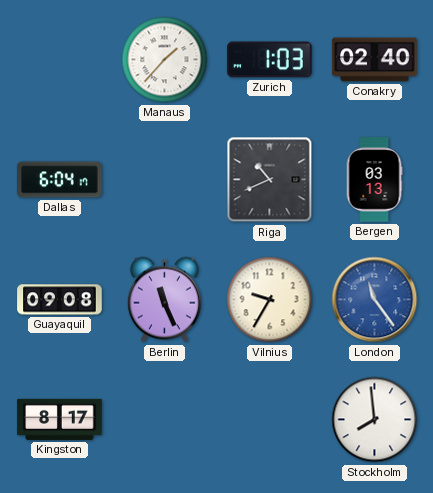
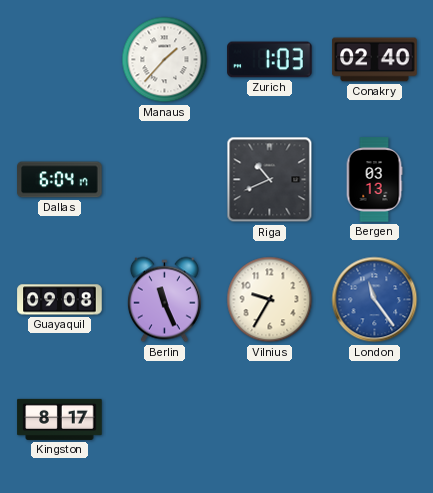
Stockholm: 7:59 -> none (375, 420)
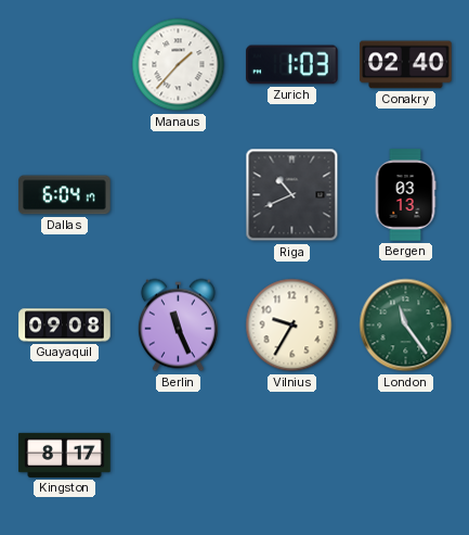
London dial: blue -> green (406, 326)
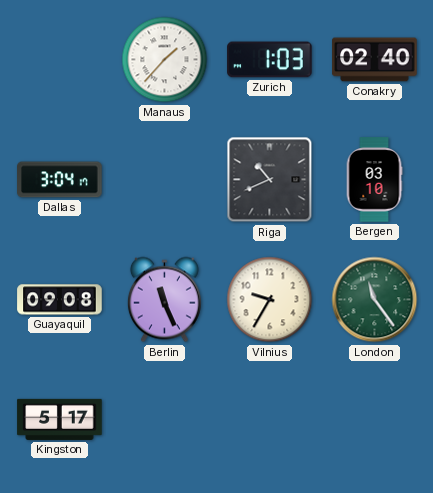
Dallas: 6:04 -> 3:04 (60, 180)
Bergen: 03:13 -> 03:10 (374, 180)
Kingston: 8:17 -> 5:17 (60, 419)
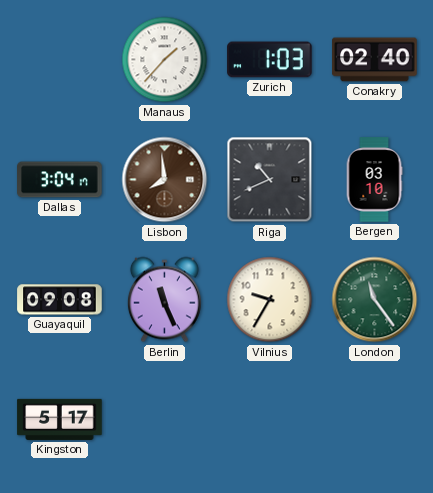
Lisbon: none -> 7:59 (165, 180)
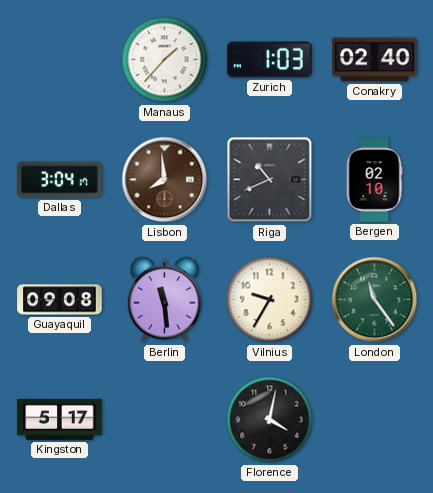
Bergen: 03:10 -> 02:10 (374, 180)
Berlin: 11:26 -> 11:29 (164, 300)
Florence: none -> 4:02 (270, 420)
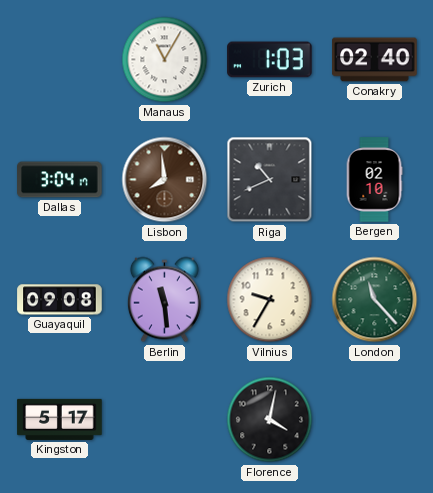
Manaus: 1:37 -> 11:05 (165, 60)
London: 11:24 -> 11:23 (375, 300)
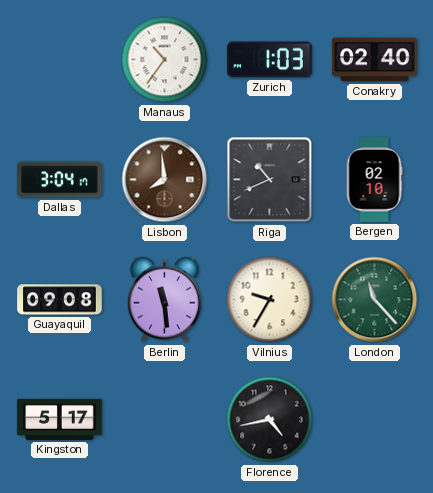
Manaus: 11:05 -> 10:36 (165, 60)
Florence: 4:02 -> 4:43 (270, 420)
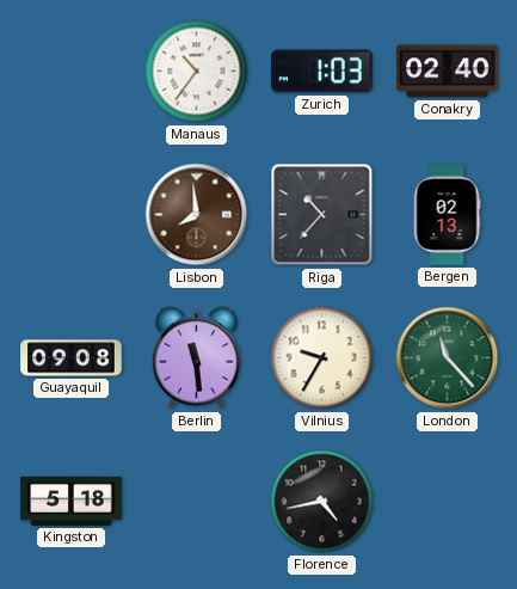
Dallas: 3:04 -> none (60, 180)
Riga: 10:41 -> 10:37 (322, 215)
Bergen: 02:10 -> 02:13 (447, 215)
Kingston: 5:17 -> 5:18 (72, 501)
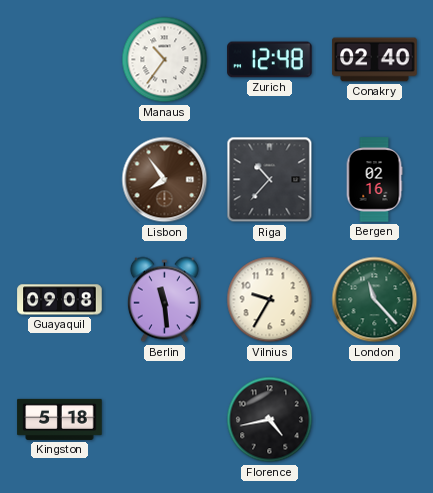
Zurich: 1:03 -> 12:48 (270, 60)
Lisbon: 7:59 -> 7:54 (165, 180)
Bergen: 02:13 -> 02:16 (374, 180)
